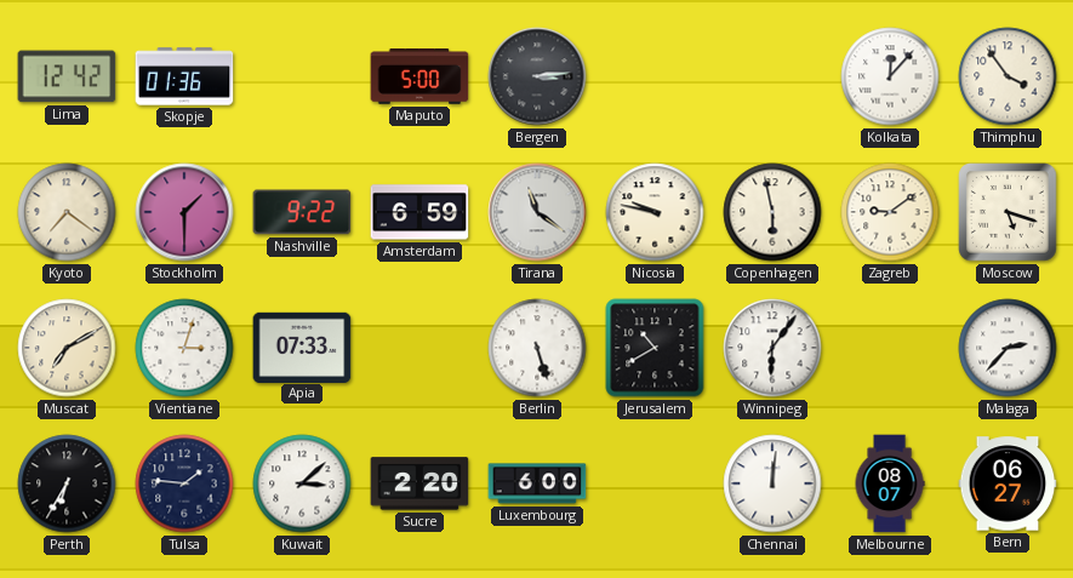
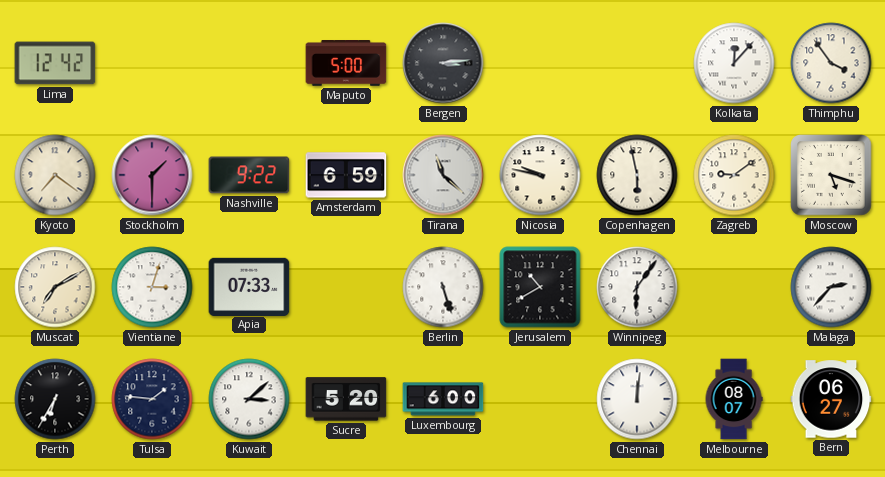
Skopje: 01:36 -> none (184, 76)
Tirana: 11:21 -> 11:22 (443, 175)
Sucre: 2:20 -> 5:20 (346, 399)
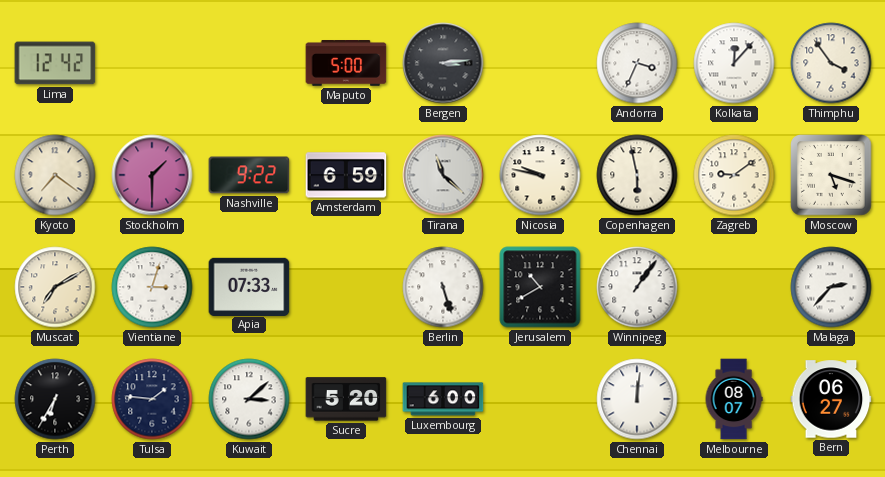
Andorra: none -> 3:34 (637, 63)
Winnipeg: 6:06 -> 1:06 (637, 287)
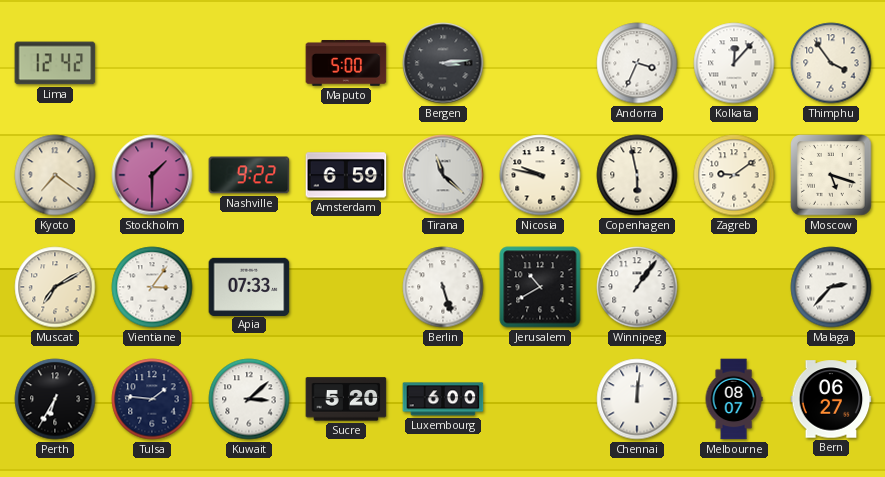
Vientiane: 3:03 -> 3:06 (152, 287)
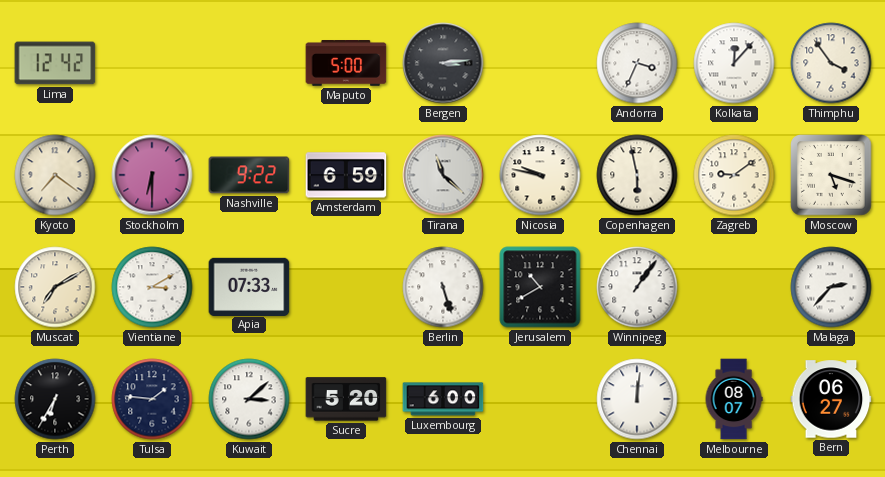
Stockholm: 1:30 -> 6:30 (152, 175)
Vientiane: 3:06 -> 3:10 (152, 287)
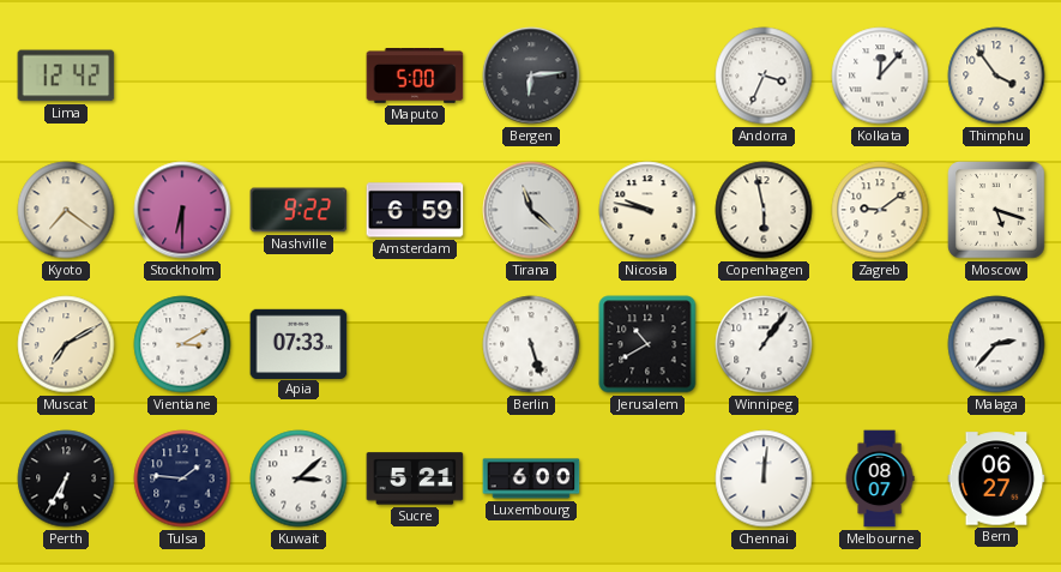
Bergen: 3:14 -> 6:14 (531, 76)
Sucre: 5:20 -> 5:21 (415, 478)
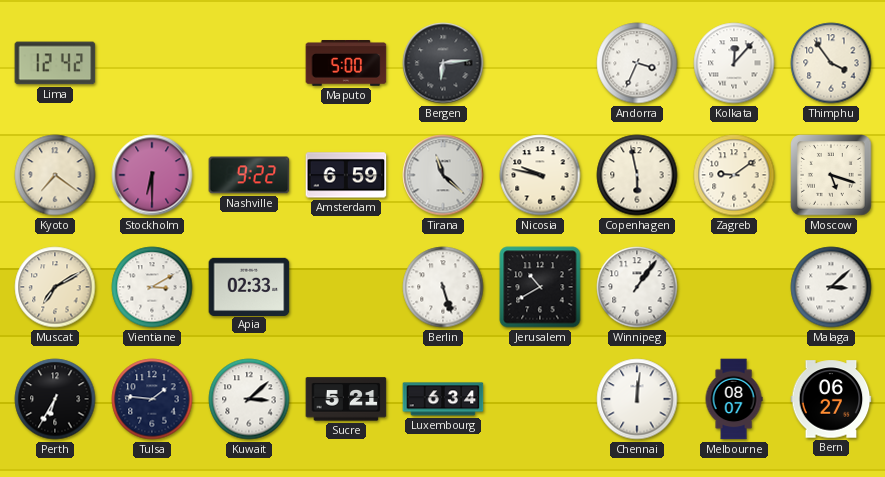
Apia: 07:33 -> 02:33 (249, 286)
Malaga: 2:37 -> 3:08 (831, 287)
Luxembourg: 6:00 -> 6:34 (443, 399)
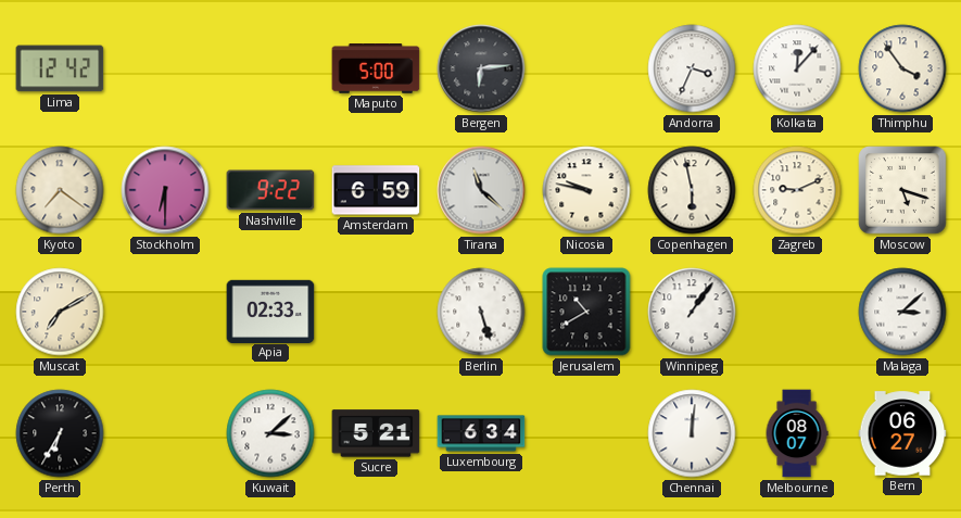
Zagreb: 9:09 -> 9:11 (797, 190)
Vientiane: 3:10 -> none (152, 287)
Tulsa: 1:46 -> none (152, 399)
